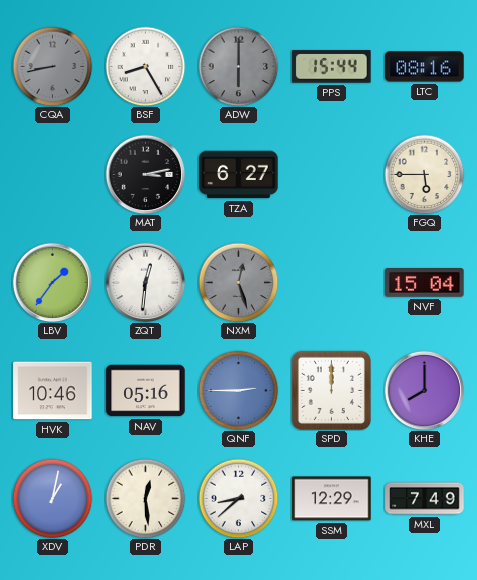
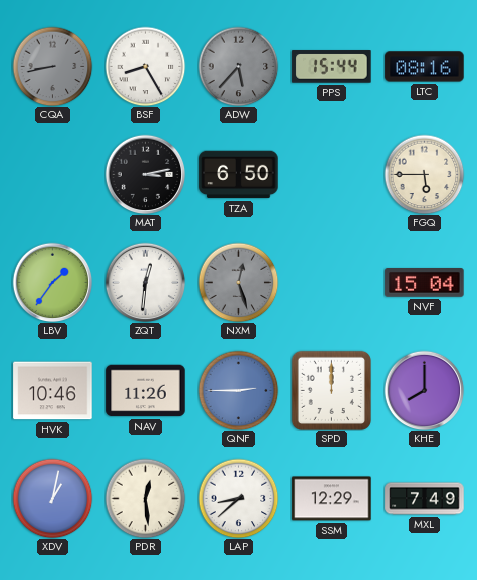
ADW: 6:00 -> 5:37 (238, 66)
TZA: 6:27 -> 6:50 (239, 175)
NAV: 05:16 -> 11:26 (146, 391)
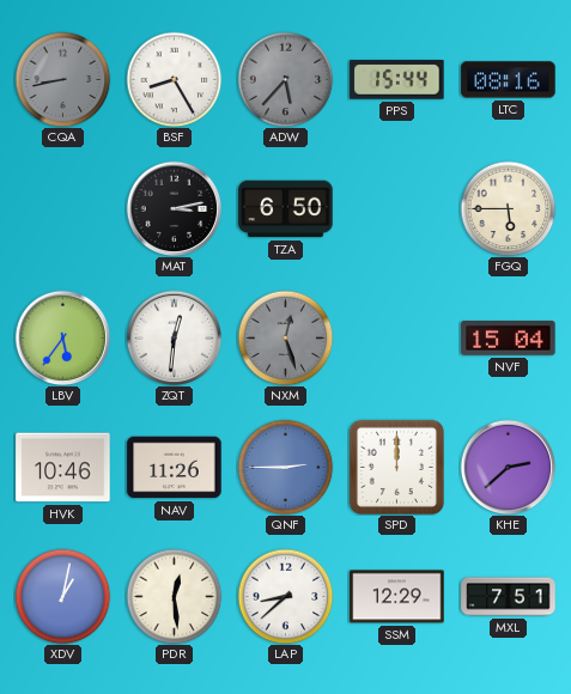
LBV: 1:36 -> 5:36 (62, 337)
KHE: 8:00 -> 2:38 (508, 467)
MXL: 7:49 -> 7:51 (509, 597)
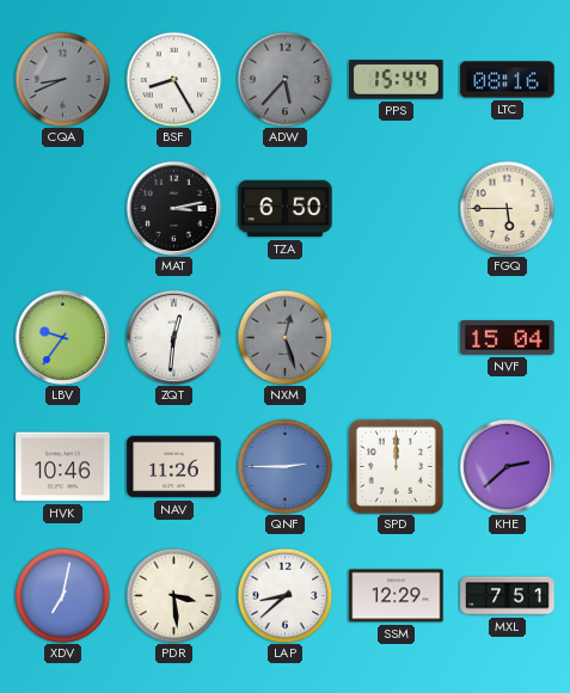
CQA: 8:43 -> 8:41 (62, 79)
LBV: 5:36 -> 9:36 (62, 337)
XDV: 1:02 -> 7:02 (62, 595)
PDR: 12:29 -> 3:29 (173, 595)
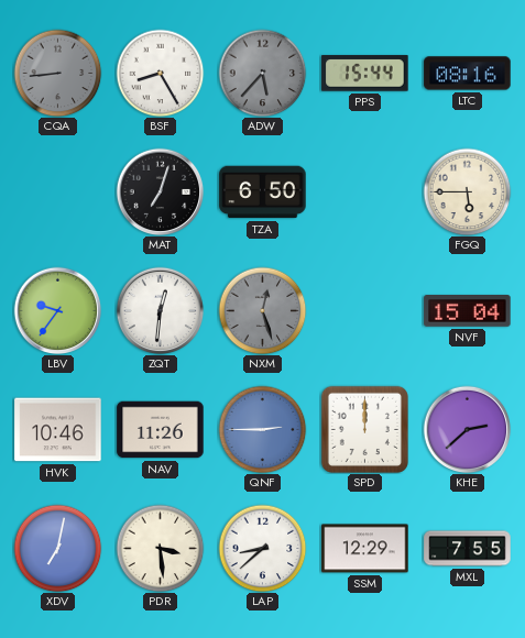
CQA: 8:41 -> 8:44 (57, 73)
MAT: 3:13 -> 7:03 (160, 191)
MXL: 7:51 -> 7:55 (468, 549)
